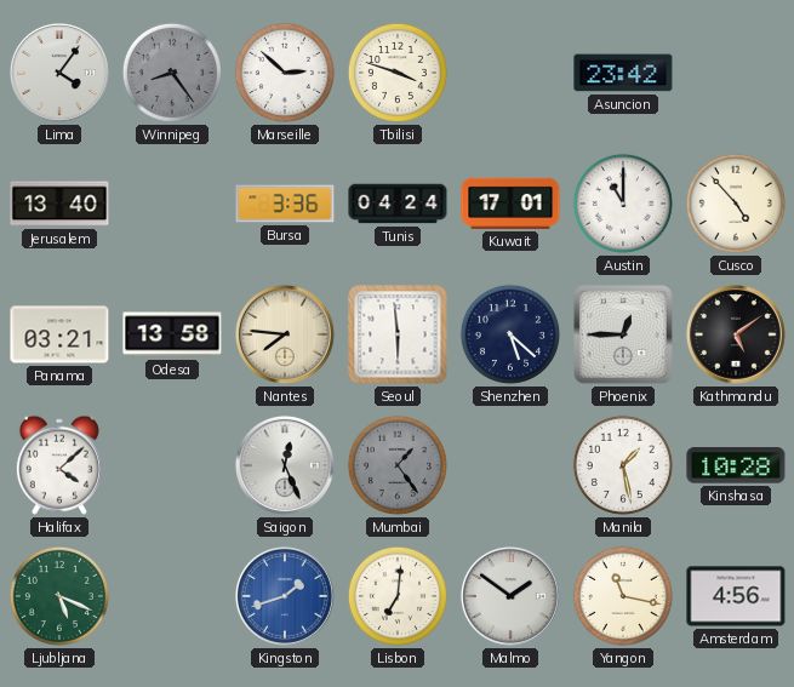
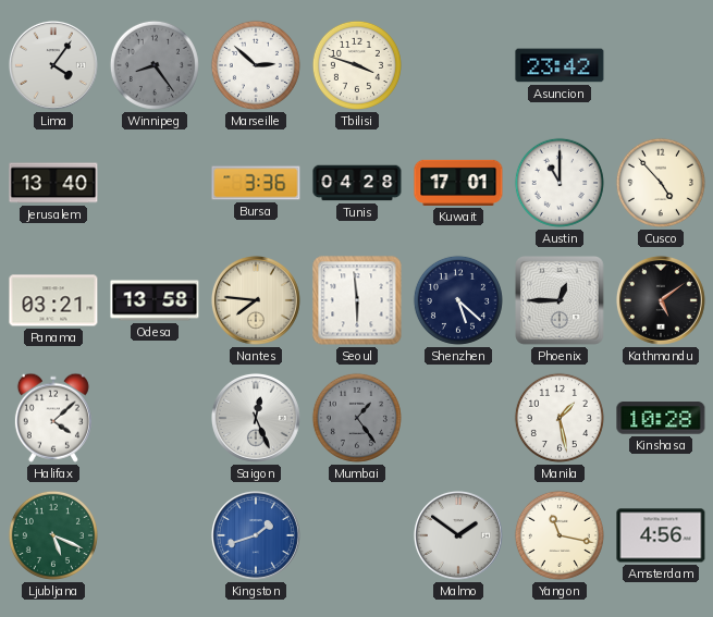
Tunis: 04:24 -> 04:28 (357, 183)
Lisbon: 7:01 -> none (398, 596)
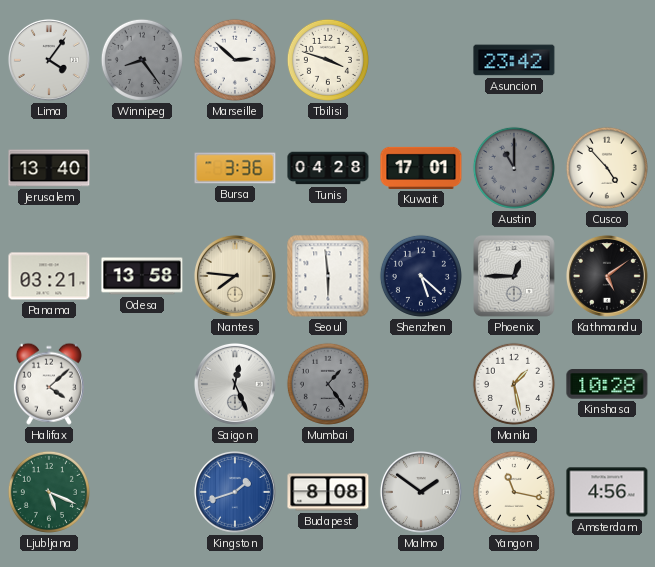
Austin dial: white -> grey (514, 168)
Budapest: none -> 8:08 (328, 492)
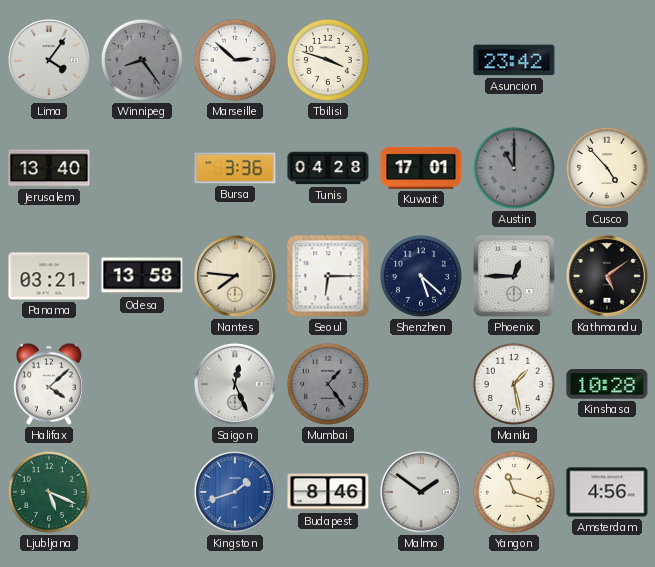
Seoul: 5:59 -> 6:15 (328, 276)
Budapest: 8:08 -> 8:46 (328, 492)
Yangon: 11:17 -> 11:18 (514, 492)
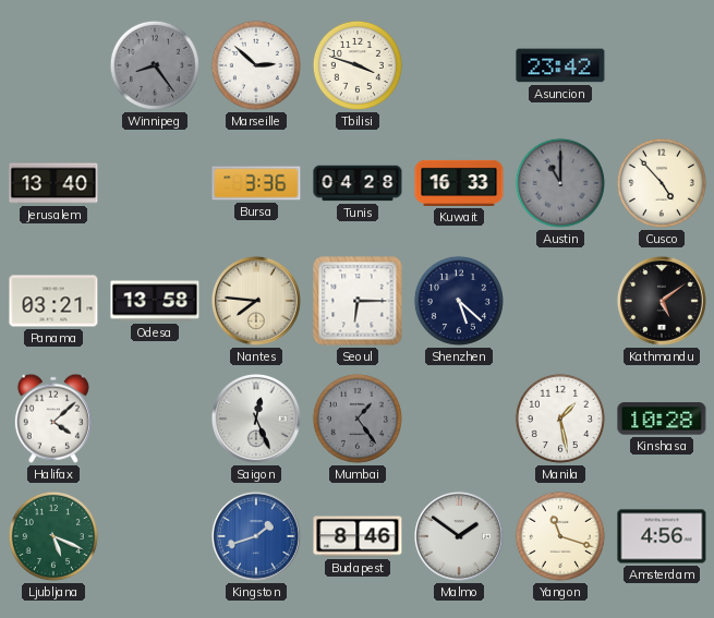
Lima: 4:06 -> none (49, 60)
Kuwait: 17:01 -> 16:33 (459, 183)
Phoenix: 12:45 -> none (515, 277)
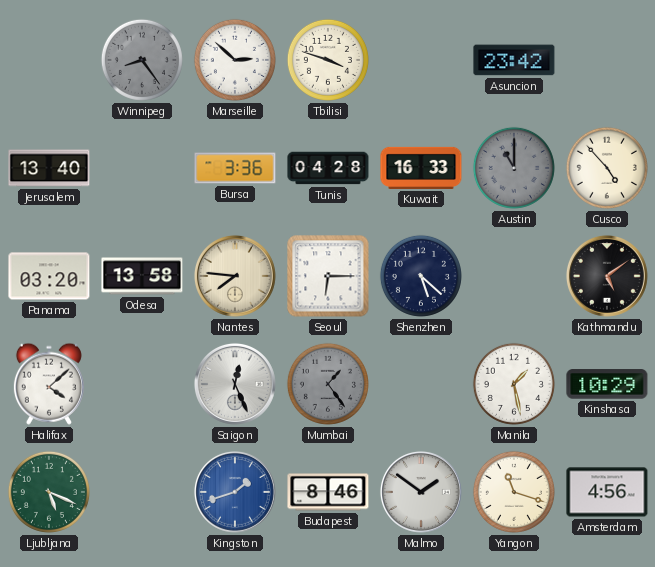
Panama: 03:21 -> 03:20 (49, 276)
Kinshasa: 10:28 -> 10:29 (607, 384)
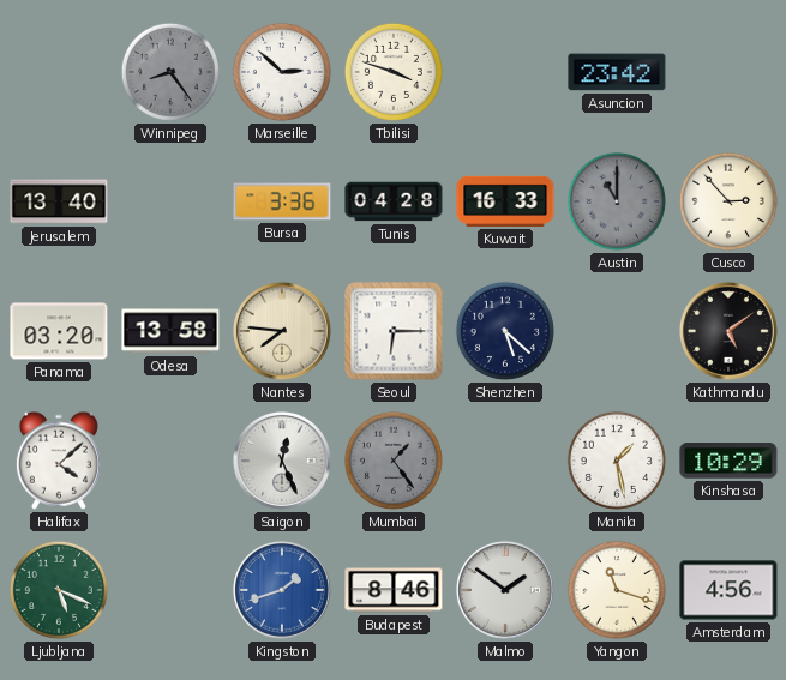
Cusco: 4:53 -> 2:53 (728, 201)
